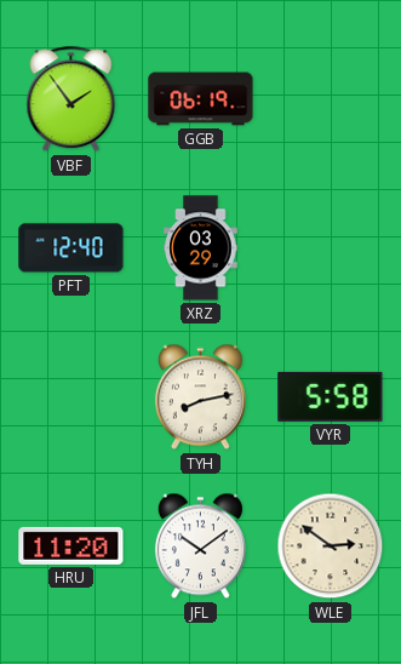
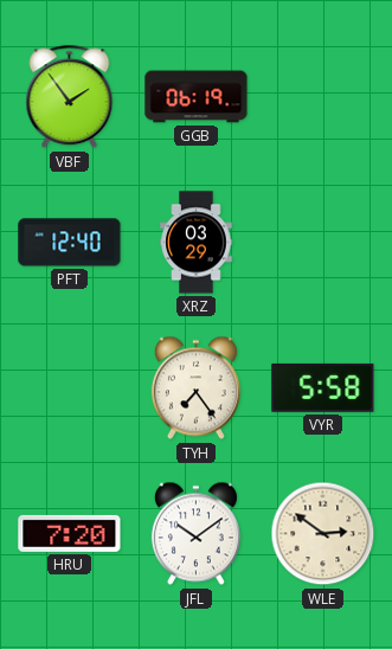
TYH: 8:13 -> 7:24 (195, 388)
HRU: 11:20 -> 7:20 (70, 533)
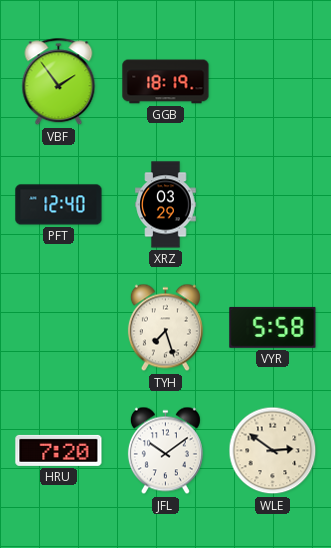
GGB: 06:19 -> 18:19 (166, 82)
TYH: 7:24 -> 7:27 (165, 328)
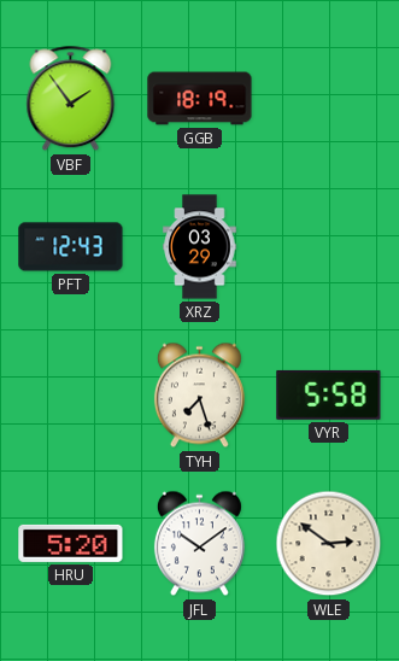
PFT: 12:40 -> 12:43 (71, 247)
HRU: 7:20 -> 5:20 (71, 543)
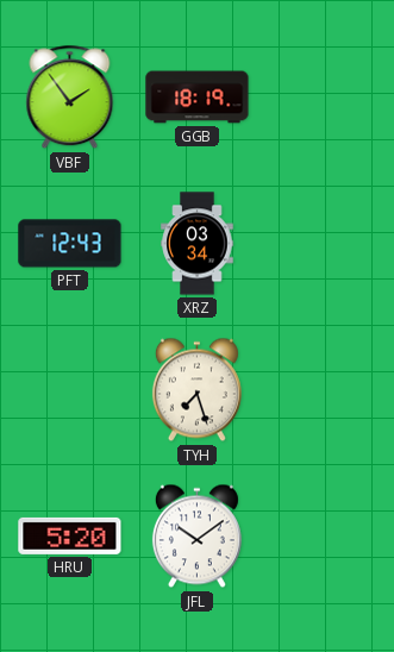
XRZ: 03:29 -> 03:34 (198, 244)
VYR: 5:58 -> none (329, 394)
WLE: 2:51 -> none (329, 544)
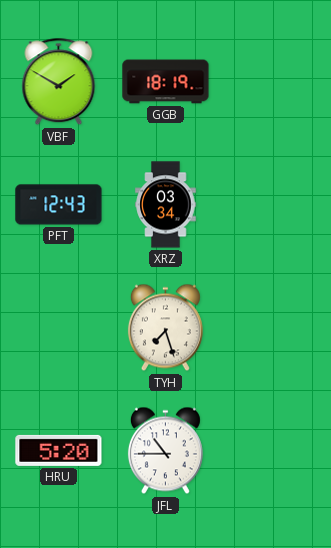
VBF: 1:54 -> 1:50 (59, 82)
JFL: 10:09 -> 10:45 (165, 451)
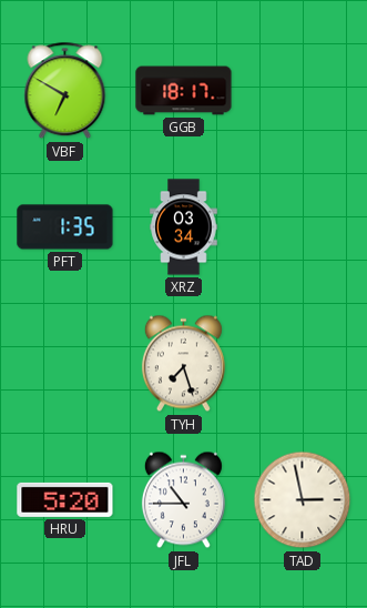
VBF: 1:50 -> 6:50 (65, 91)
GGB: 18:19 -> 18:17 (184, 91)
PFT: 12:43 -> 1:35 (65, 227)
TAD: none -> 2:58 (303, 500)
